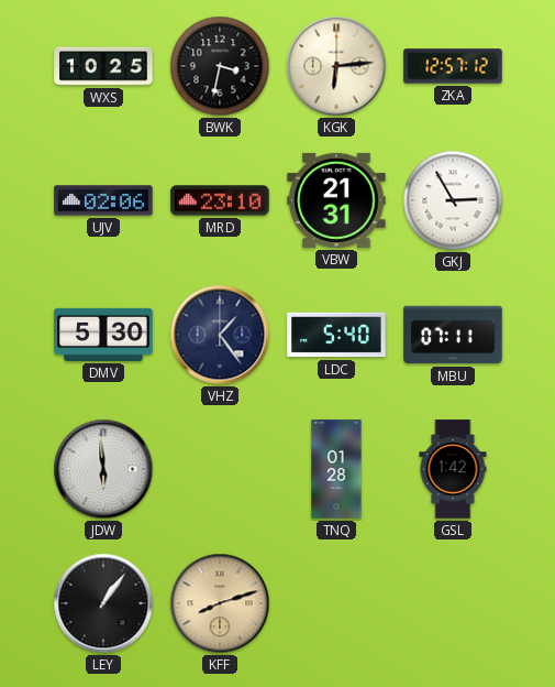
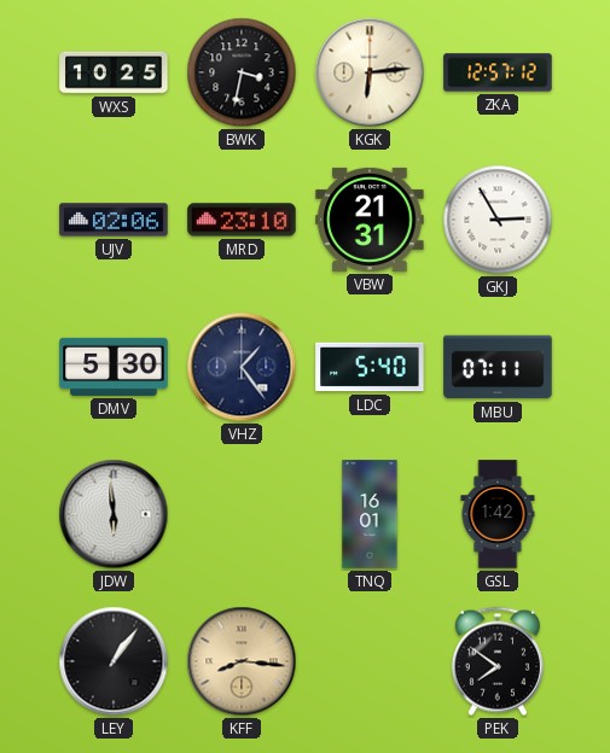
TNQ: 01:28 -> 16:01 (370, 514)
KFF: 8:12 -> 8:16 (242, 661)
PEK: none -> 7:51 (498, 661)
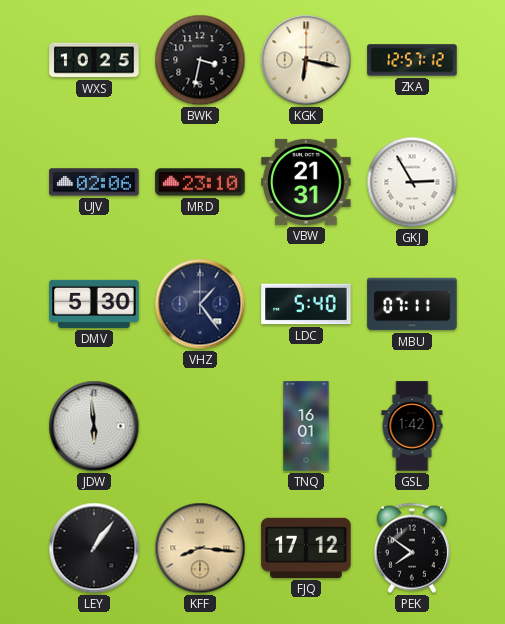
KGK: 6:14 -> 6:17 (306, 60)
FJQ: none -> 17:12 (306, 548)
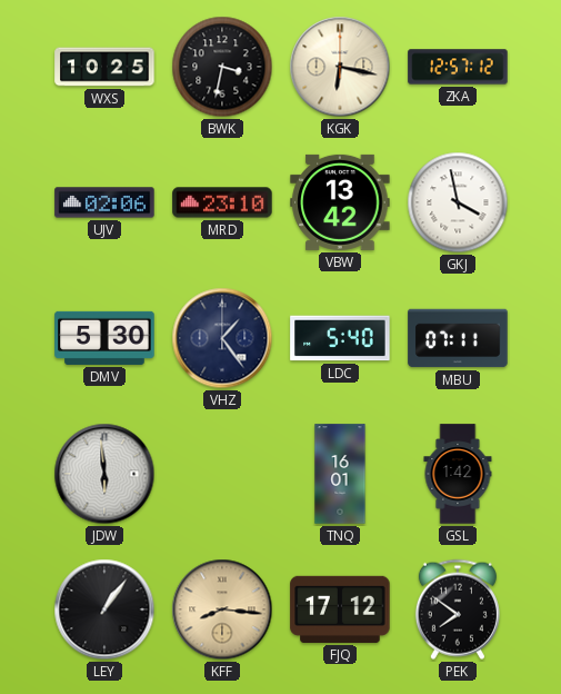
VBW: 21:31 -> 13:42 (340, 202)
GKJ: 2:55 -> 3:58 (458, 202)
